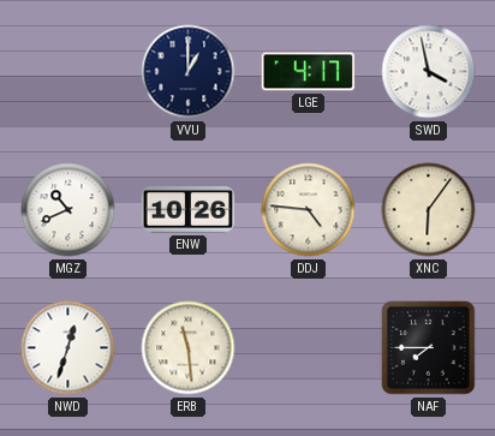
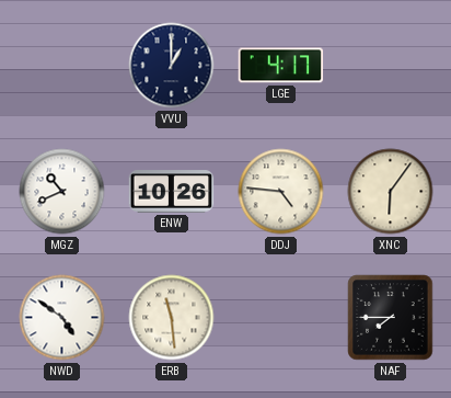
SWD: 3:58 -> none (429, 72)
NWD: 12:33 -> 4:51 (62, 318)
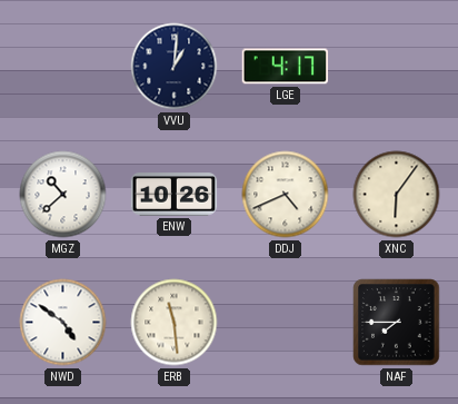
VVU: 1:00 -> 1:01 (175, 67)
MGZ: 10:41 -> 10:38 (63, 195)
DDJ: 4:46 -> 4:41 (286, 195)
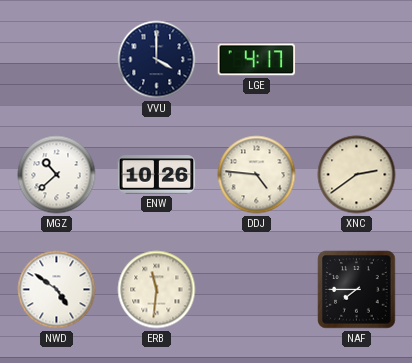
VVU: 1:01 -> 4:00 (157, 60)
DDJ: 4:41 -> 4:46 (257, 175)
XNC: 6:06 -> 2:39 (357, 175)
ERB: 11:29 -> 11:31 (157, 290)
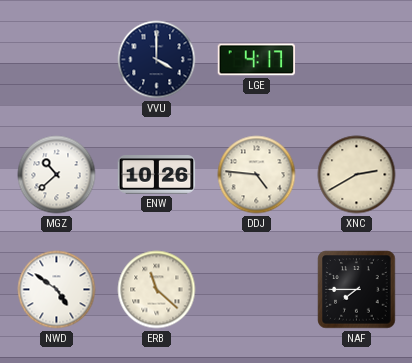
XNC: 2:39 -> 2:40 (357, 175)
ERB: 11:31 -> 11:22 (157, 290)
